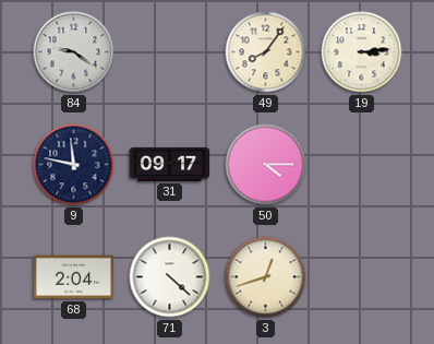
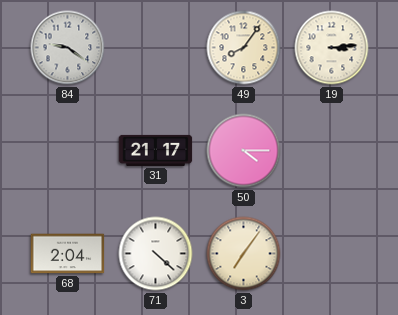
9: 11:47 -> none (74, 165)
31: 09:17 -> 21:17 (156, 150)
3: 12:42 -> 7:06 (244, 254)
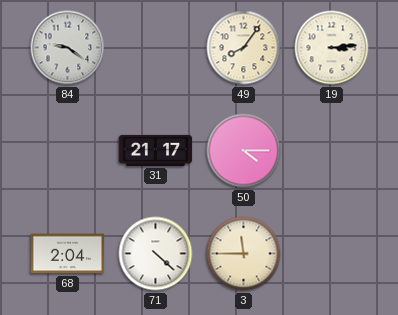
3: 7:06 -> 11:45 (244, 254)
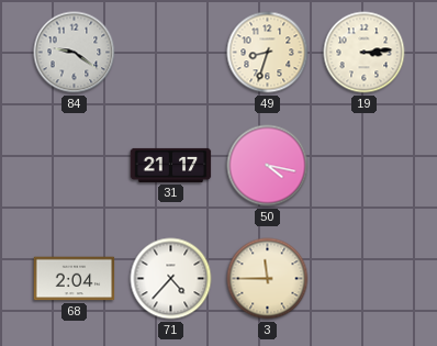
49: 8:06 -> 8:33 (268, 53)
50: 4:15 -> 4:17 (268, 166)
71: 4:22 -> 4:37 (171, 279)
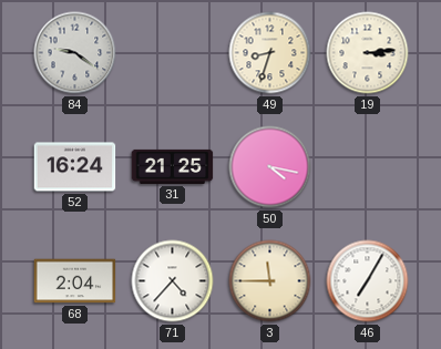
52: none -> 16:24 (75, 167)
31: 21:17 -> 21:25 (173, 166)
46: none -> 7:05 (368, 281)
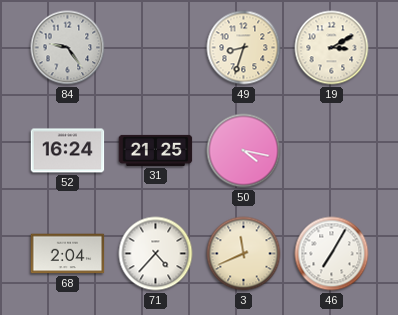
84: 9:21 -> 9:24 (68, 48)
19: 3:14 -> 3:10 (332, 48)
3: 11:45 -> 11:41 (244, 254)
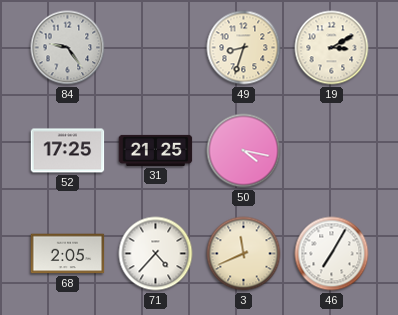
52: 16:24 -> 17:25 (68, 151)
68: 2:04 -> 2:05 (68, 254)
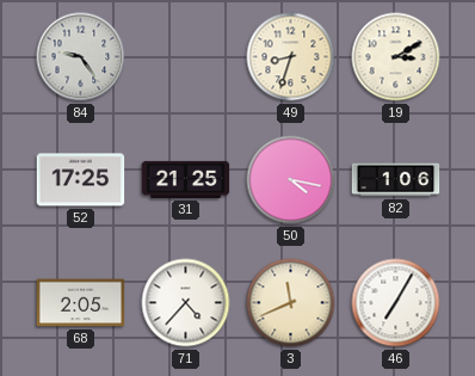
82: none -> 1:06 (396, 180)
